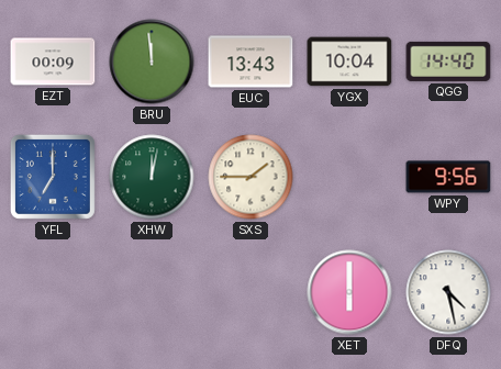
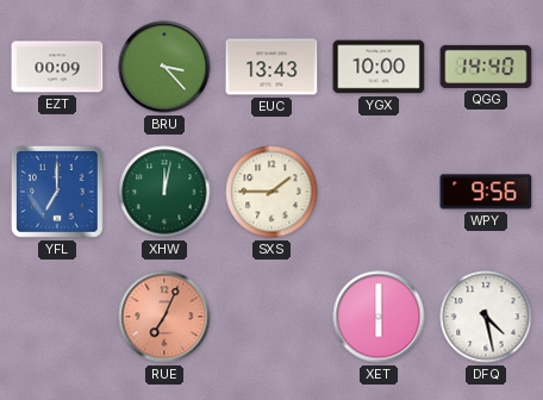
BRU: 11:59 -> 3:23 (164, 67)
YGX: 10:04 -> 10:00 (379, 67)
RUE: none -> 7:04 (164, 317)
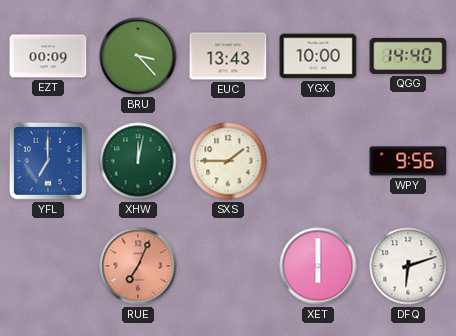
DFQ: 4:28 -> 6:12 (408, 266)
